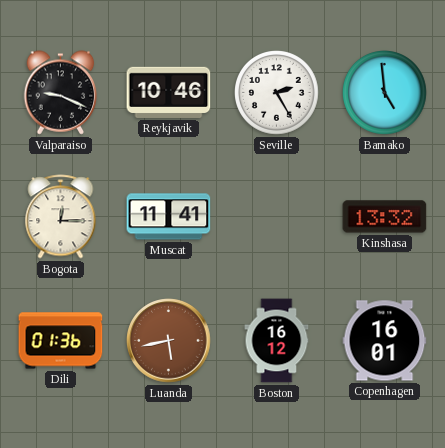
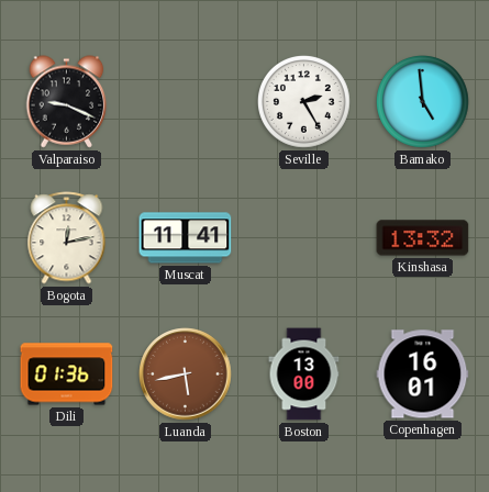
Reykjavik: 10:46 -> none (169, 92)
Bogota: 12:15 -> 12:13 (67, 238)
Boston: 16:12 -> 13:00 (304, 374)
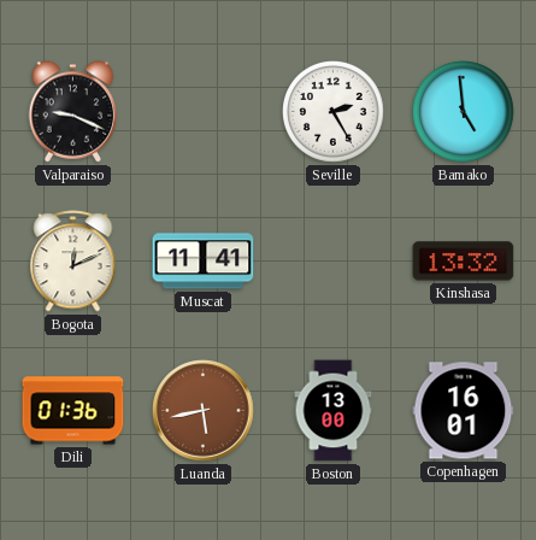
Bogota: 12:13 -> 12:11 (73, 262)
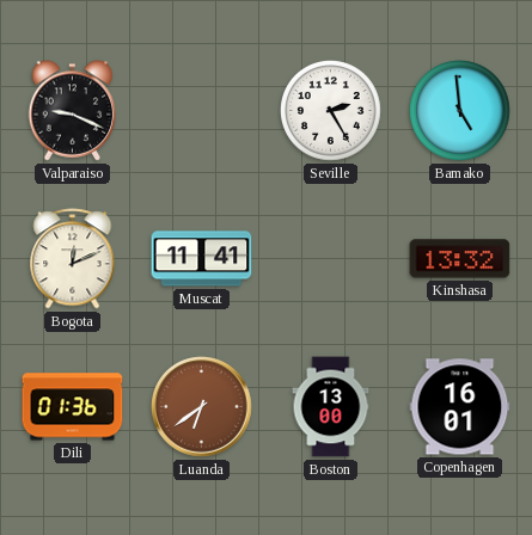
Luanda: 5:43 -> 6:39 (202, 407)
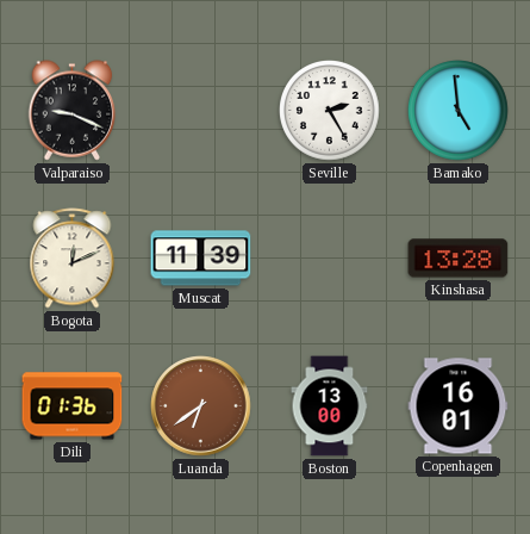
Muscat: 11:41 -> 11:39 (201, 259)
Kinshasa: 13:32 -> 13:28 (459, 259)
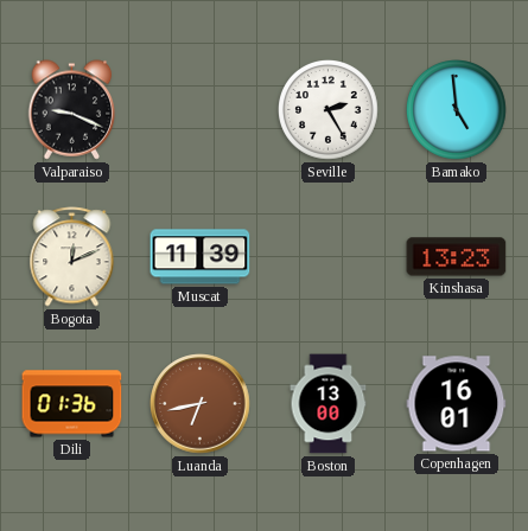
Kinshasa: 13:28 -> 13:23 (457, 257)
Luanda: 6:39 -> 6:43 (201, 404)
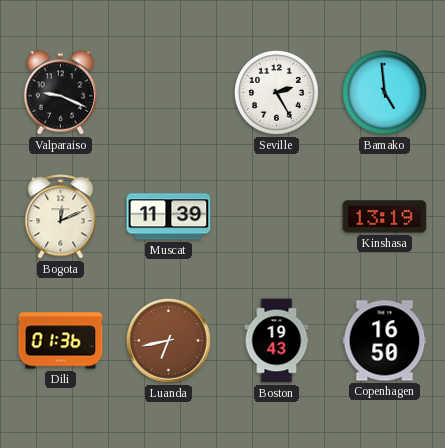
Kinshasa: 13:23 -> 13:19 (385, 217)
Boston: 13:00 -> 19:43 (277, 341)
Copenhagen: 16:01 -> 16:50 (385, 341)
